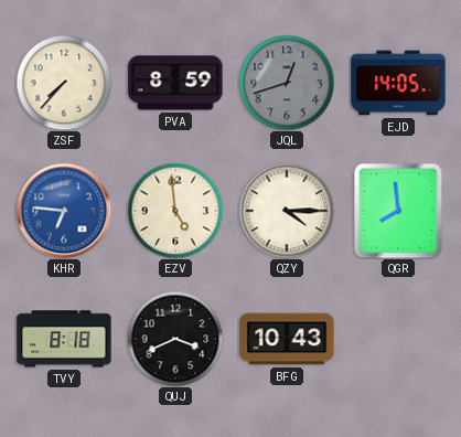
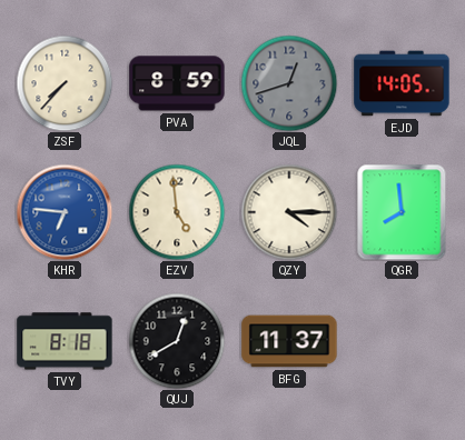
QUJ: 3:41 -> 12:40 (177, 341)
BFG: 10:43 -> 11:37 (289, 341)
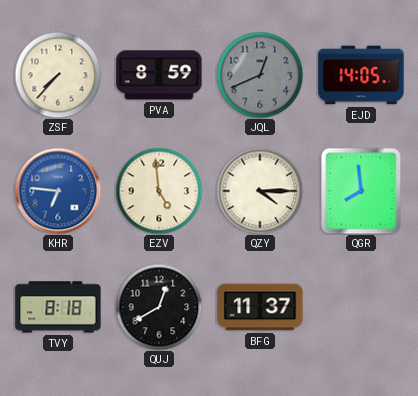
JQL: 12:42 -> 12:41 (260, 75)
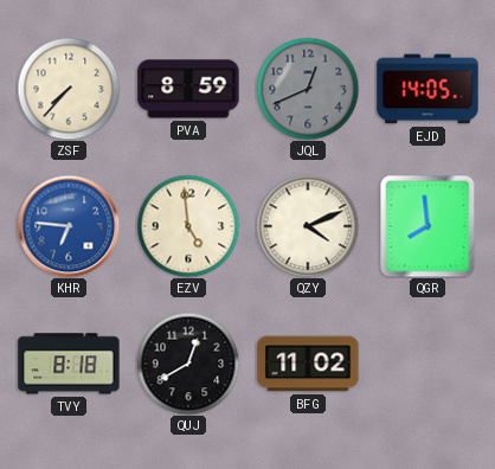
QZY: 4:15 -> 4:11 (308, 226)
BFG: 11:37 -> 11:02 (308, 364)
